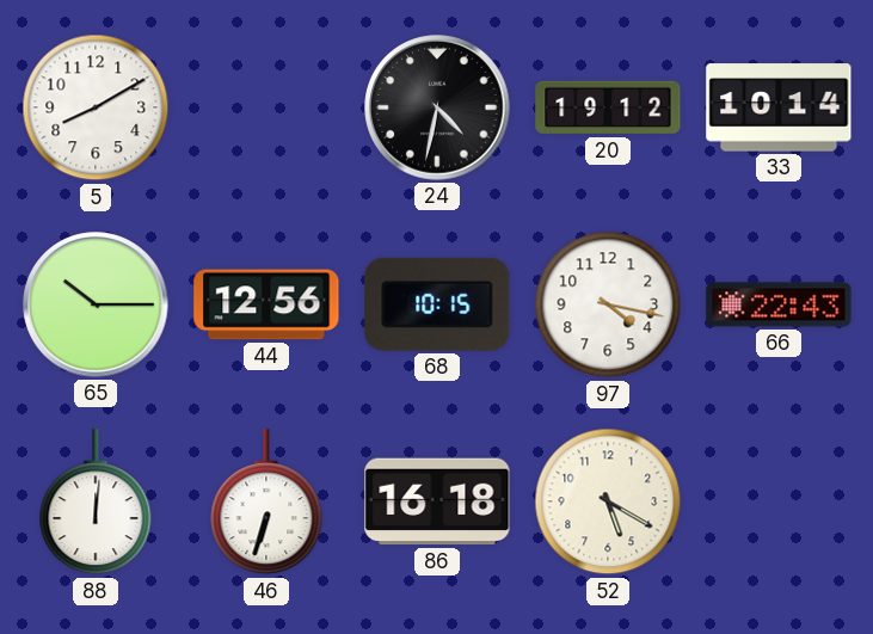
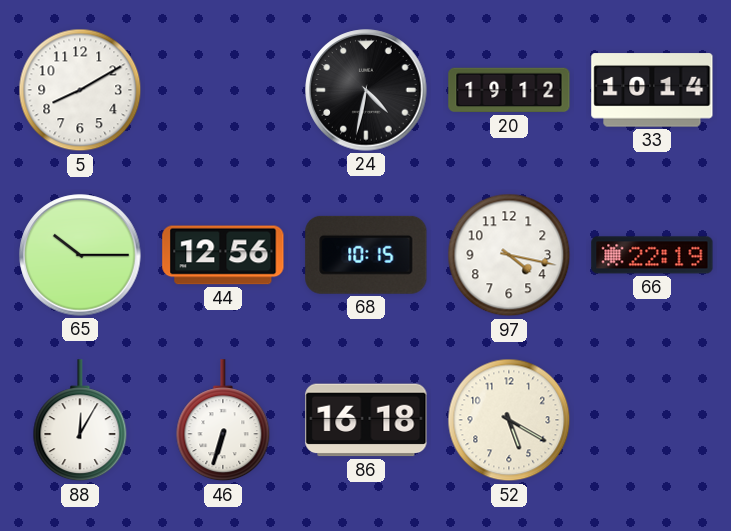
66: 22:43 -> 22:19 (652, 255)
88: 12:01 -> 12:05 (80, 421)
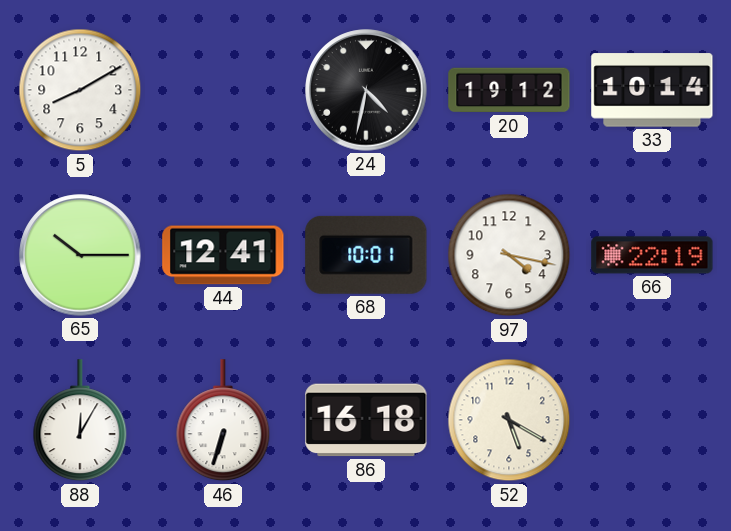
44: 12:56 -> 12:41 (223, 255)
68: 10:15 -> 10:01 (366, 255)
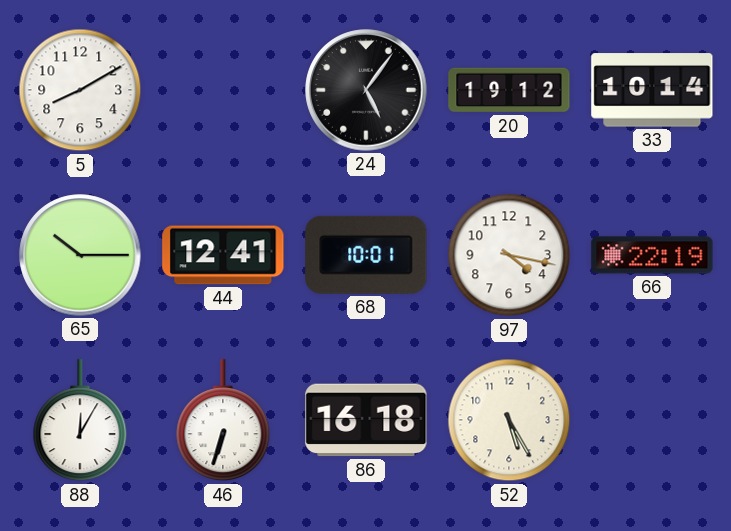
24: 4:32 -> 5:06 (366, 90)
52: 5:20 -> 5:25 (509, 420)
